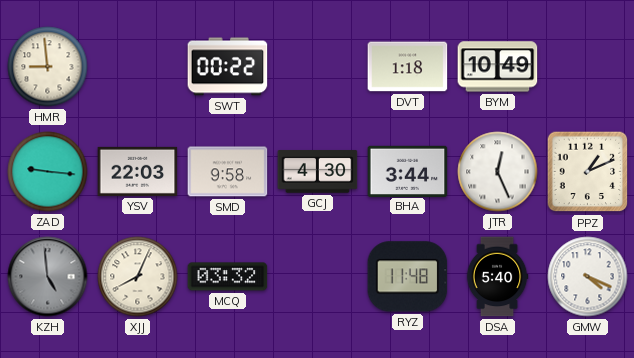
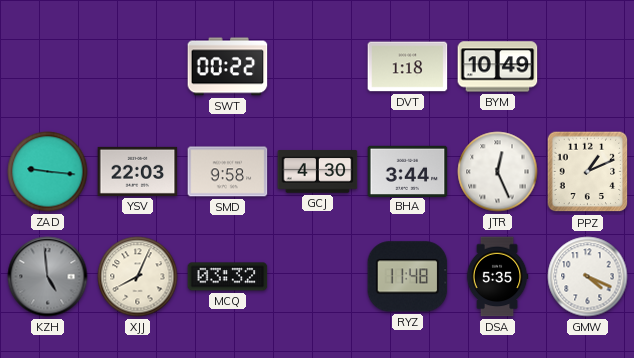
HMR: 8:59 -> none (48, 67)
DSA: 5:40 -> 5:35 (497, 277)
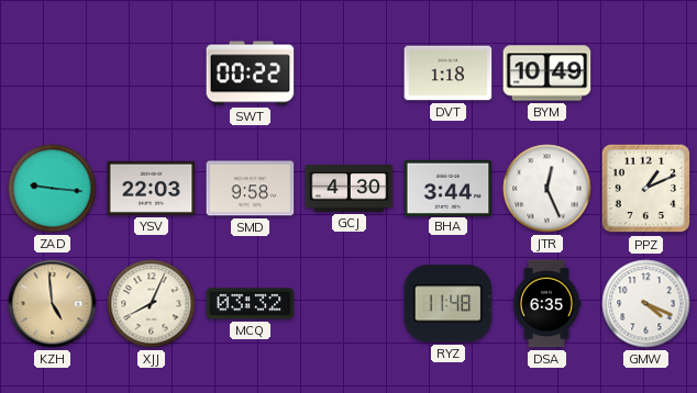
KZH dial: grey -> champagne (53, 304)
DSA: 5:35 -> 6:35 (546, 304)
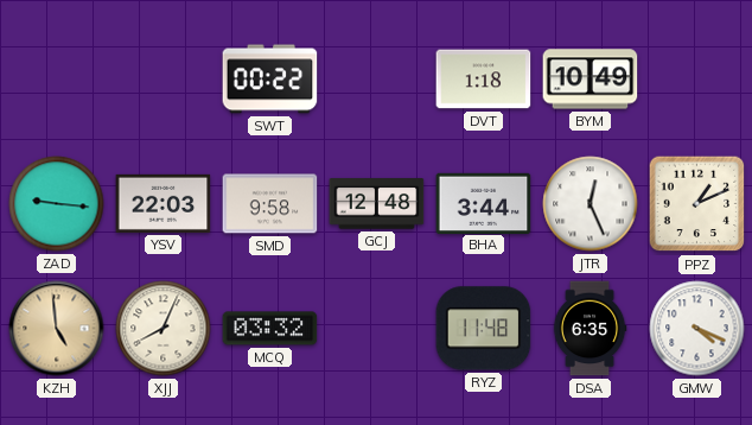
GCJ: 4:30 -> 12:48 (377, 204)
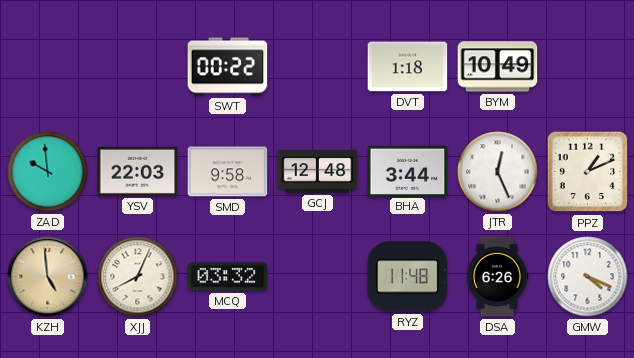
ZAD: 9:16 -> 9:59 (48, 172)
DSA: 6:35 -> 6:26 (497, 277)
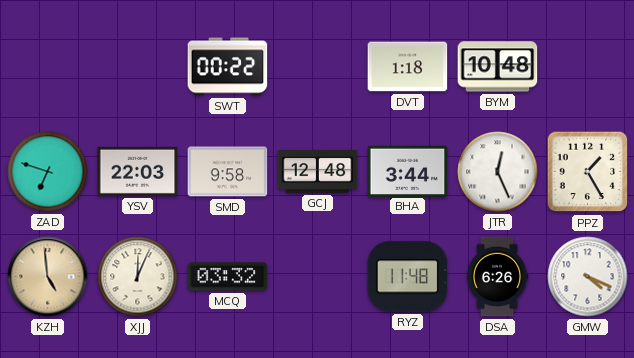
BYM: 10:49 -> 10:48 (498, 67)
ZAD: 9:59 -> 6:48 (48, 172)
PPZ: 1:11 -> 1:25 (588, 172)
XJJ: 8:04 -> 12:04 (138, 277)
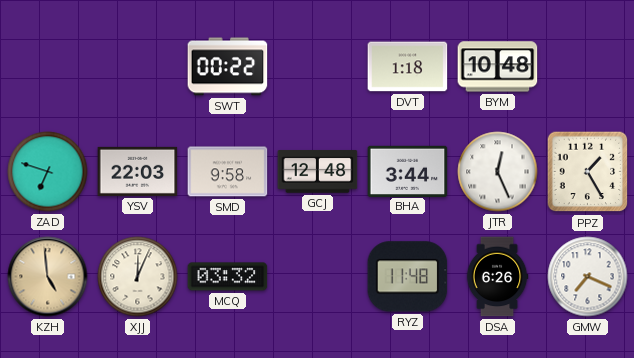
GMW: 4:19 -> 7:19 (588, 277)
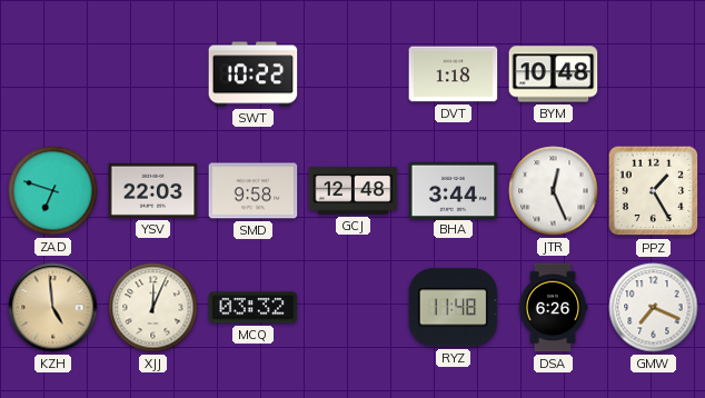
SWT: 00:22 -> 10:22 (254, 74)
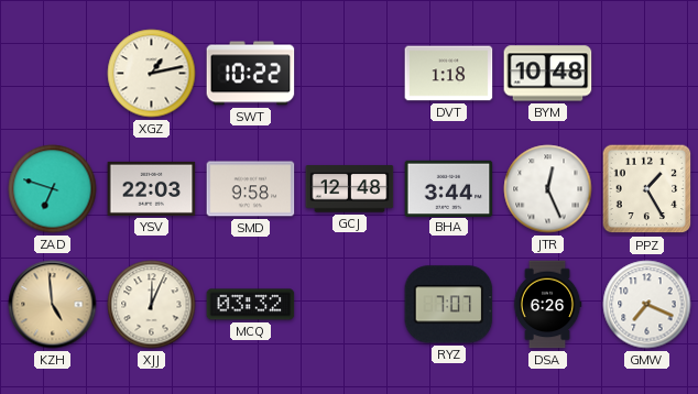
XGZ: none -> 1:13 (152, 74)
RYZ: 11:48 -> 7:07 (449, 305)
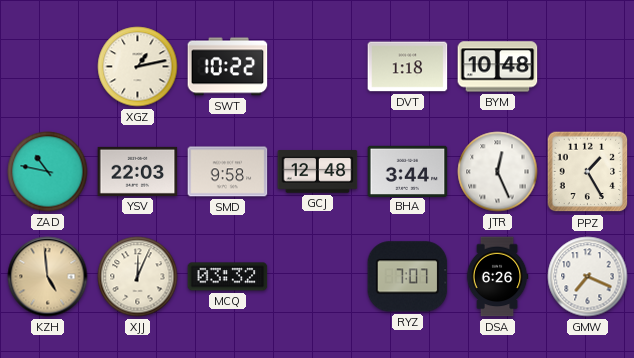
ZAD: 6:48 -> 10:47 (48, 172)
